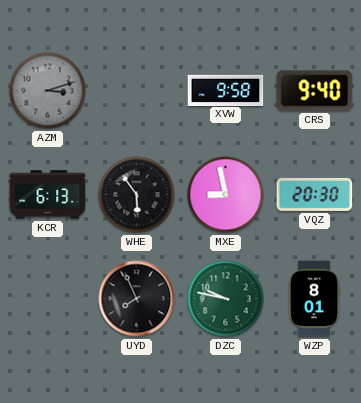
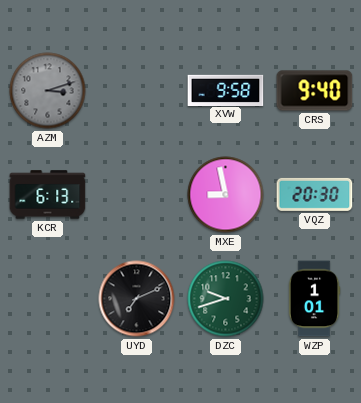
WHE: 5:54 -> none (137, 195)
UYD: 7:56 -> 7:11 (137, 299)
DZC: 9:47 -> 9:42 (226, 299)
WZP: 8:01 -> 1:01 (314, 299)
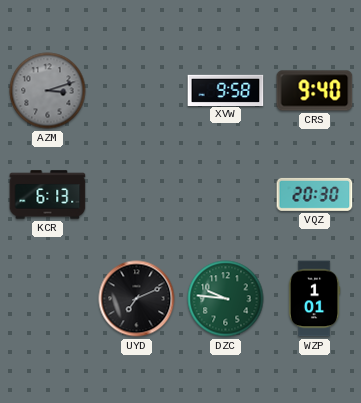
MXE: 8:58 -> none (226, 195)
DZC: 9:42 -> 9:46 (226, 299)
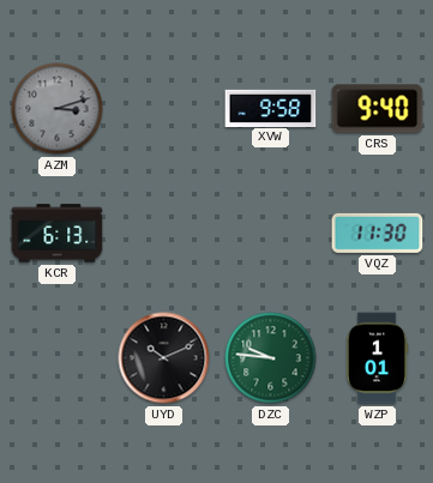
VQZ: 20:30 -> 11:30 (378, 233)
UYD: 7:11 -> 10:11 (164, 358)
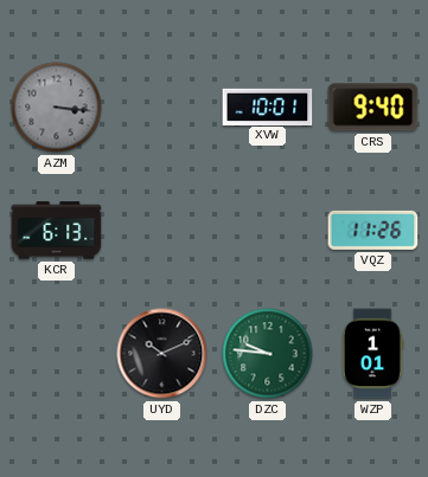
AZM: 3:12 -> 3:16 (57, 108)
XVW: 9:58 -> 10:01 (268, 107)
VQZ: 11:30 -> 11:26 (373, 230)
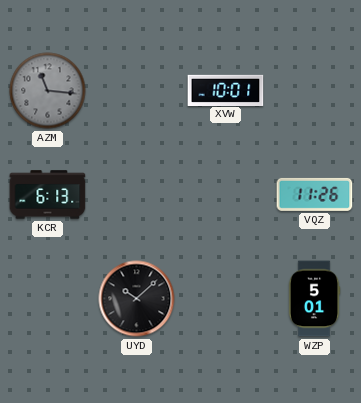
AZM: 3:16 -> 11:16 (48, 91)
CRS: 9:40 -> none (373, 108)
UYD: 10:11 -> 10:08 (137, 299)
DZC: 9:46 -> none (268, 354)
WZP: 1:01 -> 5:01 (314, 299)
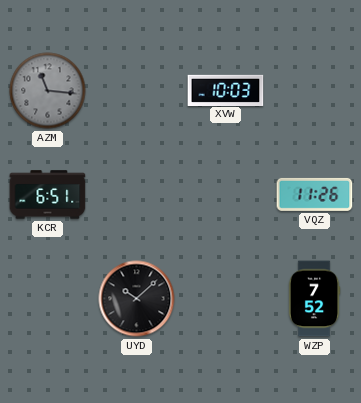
XVW: 10:01 -> 10:03 (226, 90)
KCR: 6:13 -> 6:51 (48, 195)
WZP: 5:01 -> 7:52 (314, 299)
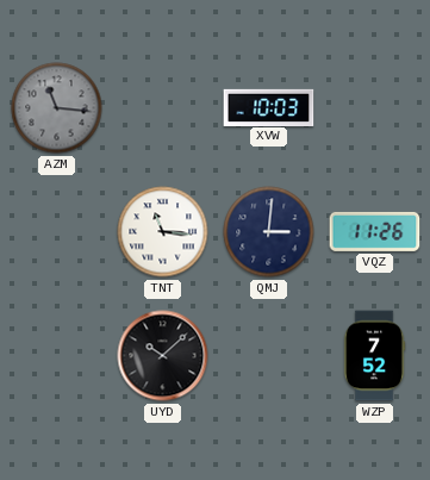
KCR: 6:51 -> none (48, 195)
TNT: none -> 11:16 (163, 232)
QMJ: none -> 3:01 (269, 232)
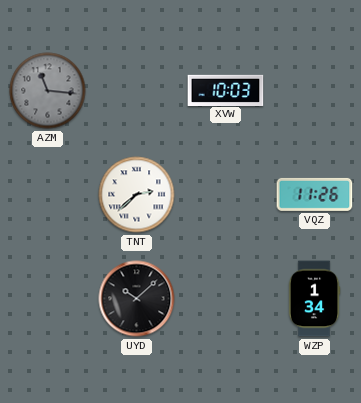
TNT: 11:16 -> 2:38 (137, 195)
QMJ: 3:01 -> none (269, 232)
WZP: 7:52 -> 1:34 (314, 299)
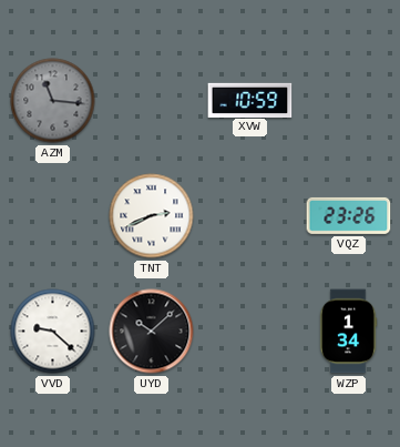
XVW: 10:03 -> 10:59 (250, 100)
TNT: 2:38 -> 2:41 (152, 216)
VQZ: 11:26 -> 23:26 (349, 215)
VVD: none -> 9:22 (53, 332)
